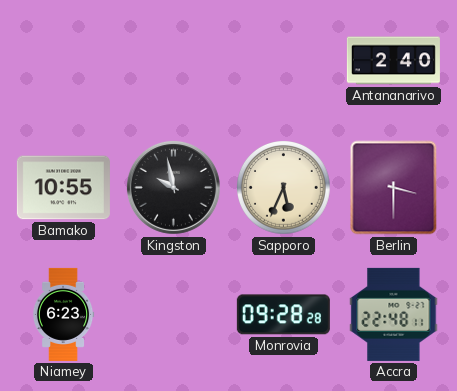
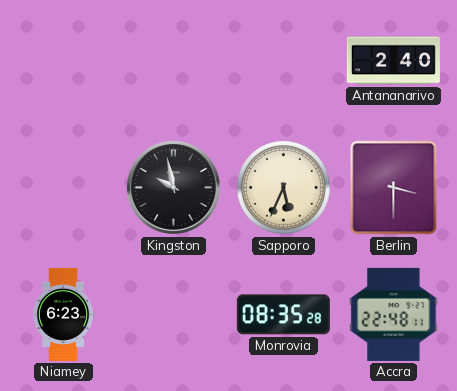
Bamako: 10:55 -> none (63, 188)
Monrovia: 09:28 -> 08:35 (283, 315)
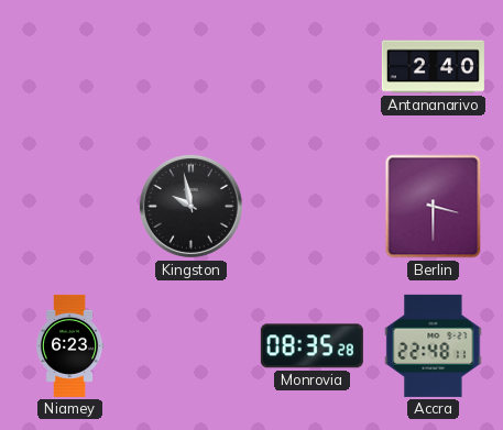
Sapporo: 5:34 -> none (284, 188)
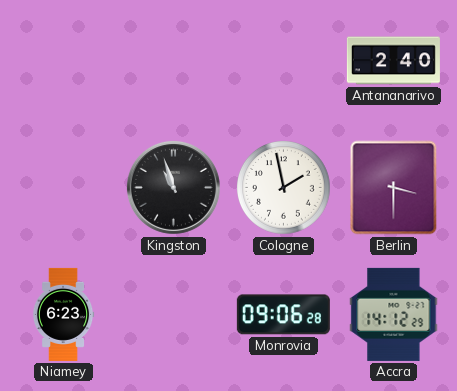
Kingston: 9:58 -> 10:57 (173, 187)
Cologne: none -> 1:58 (284, 188)
Monrovia: 08:35 -> 09:06 (283, 315)
Accra: 22:48 -> 14:12 (394, 314)
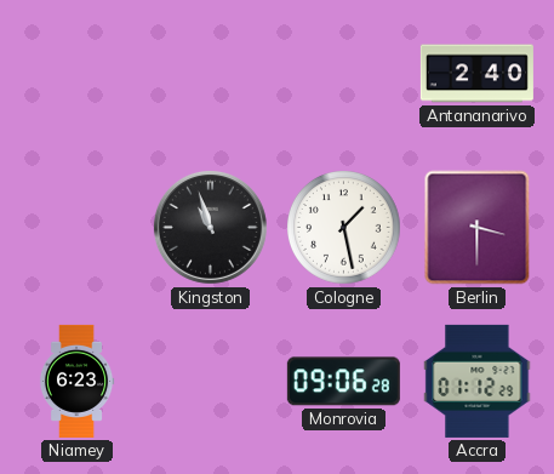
Cologne: 1:58 -> 1:28 (344, 228)
Accra: 14:12 -> 01:12 (478, 381)
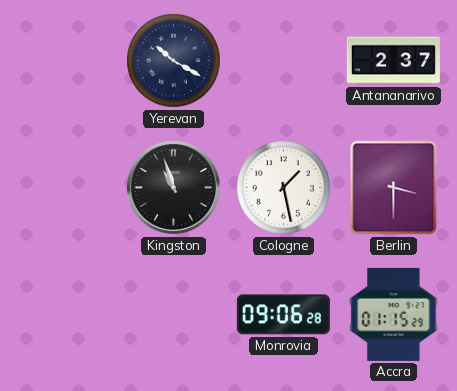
Yerevan: none -> 10:20 (174, 61)
Antananarivo: 2:40 -> 2:37 (393, 61)
Niamey: 6:23 -> none (76, 381)
Accra: 01:12 -> 01:15 (394, 314)
